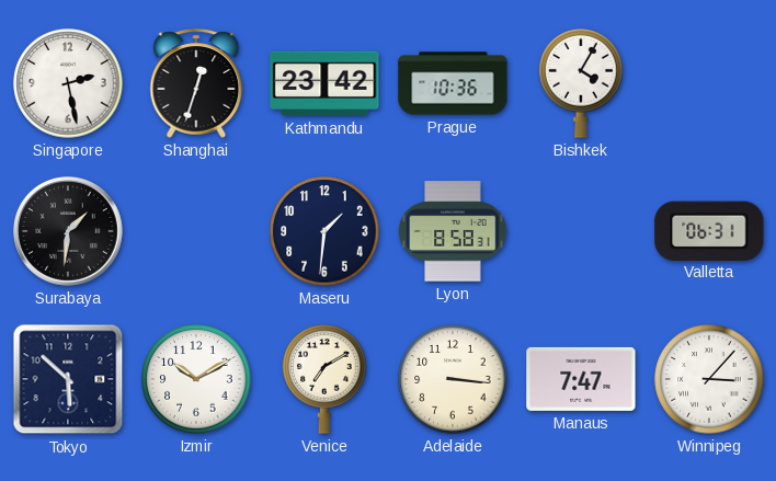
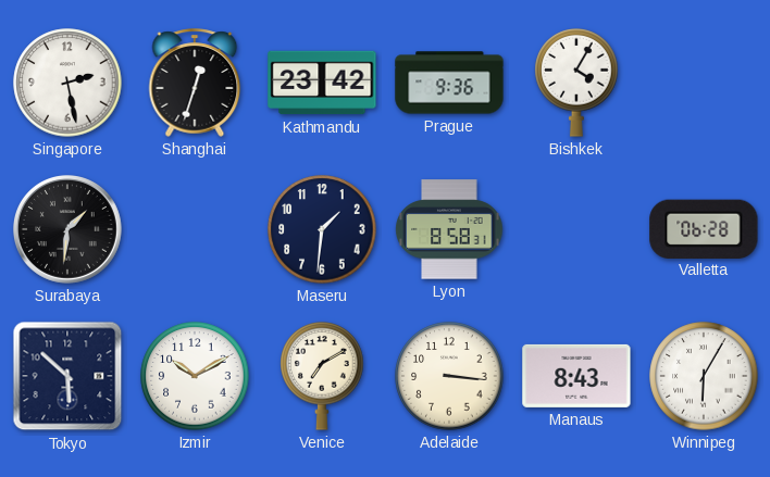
Prague: 10:36 -> 9:36 (449, 83)
Valletta: 06:31 -> 06:28 (704, 228)
Manaus: 7:47 -> 8:43 (576, 376)
Winnipeg: 3:07 -> 6:05 (704, 376)
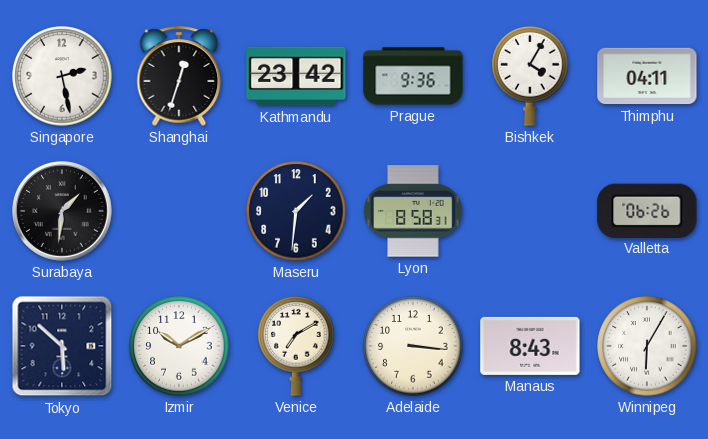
Thimphu: none -> 04:11 (647, 76)
Valletta: 06:28 -> 06:26 (647, 210)
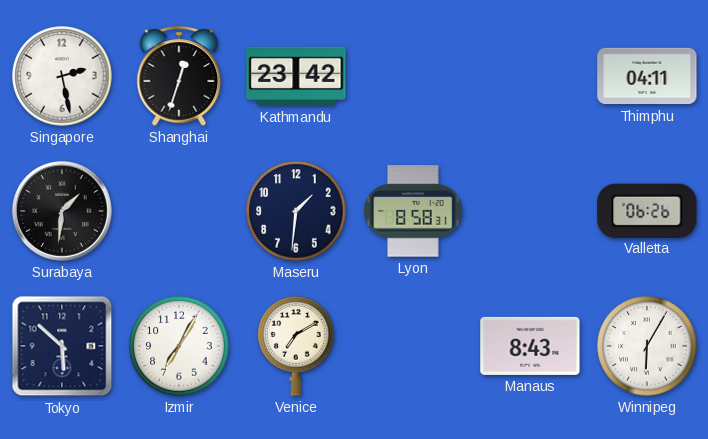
Prague: 9:36 -> none (413, 76)
Bishkek: 4:05 -> none (530, 77)
Izmir: 10:10 -> 7:05 (179, 346)
Adelaide: 3:16 -> none (413, 346)
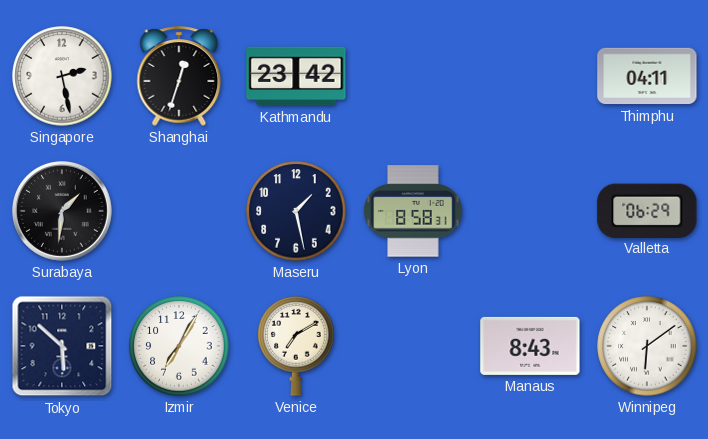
Maseru: 1:31 -> 1:28 (296, 211)
Valletta: 06:26 -> 06:29 (647, 210)
Winnipeg: 6:05 -> 6:09 (647, 346)
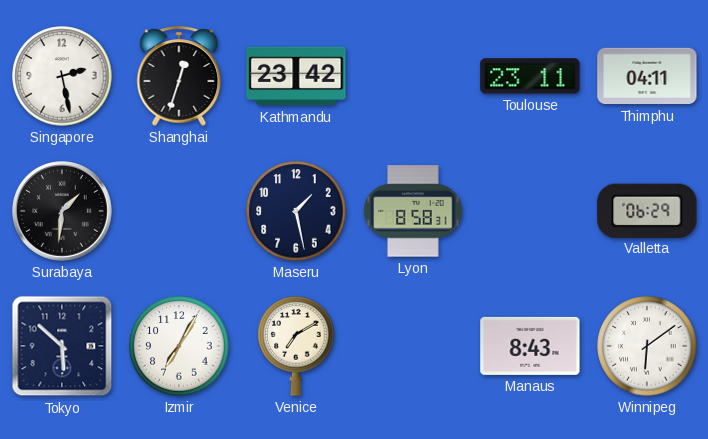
Toulouse: none -> 23:11 (530, 76)
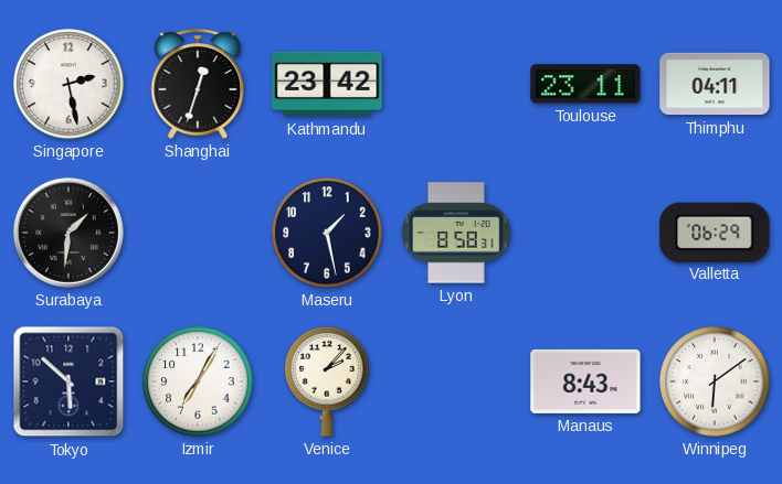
Venice: 7:10 -> 2:07 (327, 383)
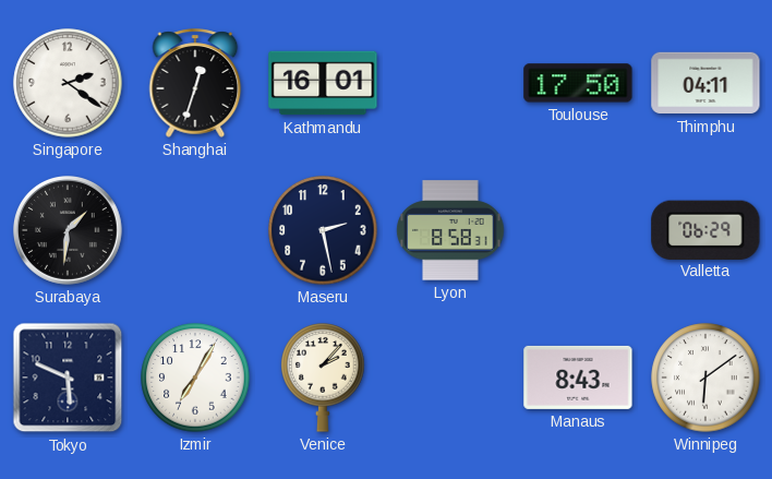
Singapore: 2:28 -> 2:21 (68, 83)
Kathmandu: 23:42 -> 16:01 (323, 83)
Toulouse: 23:11 -> 17:50 (578, 83)
Maseru: 1:28 -> 2:28 (323, 230)
Tokyo: 5:52 -> 5:49 (68, 378)
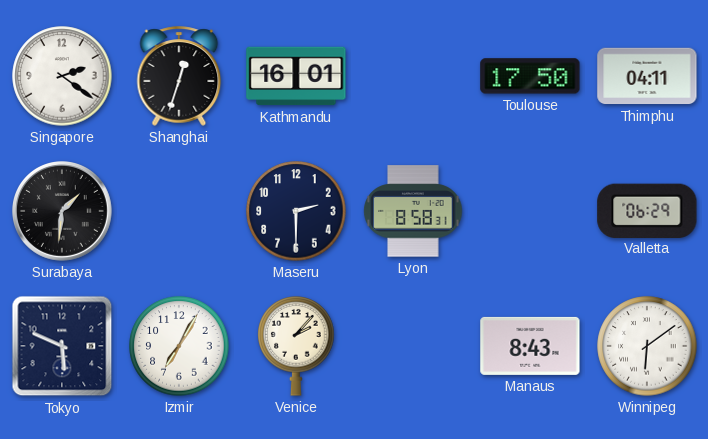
Maseru: 2:28 -> 2:30 (296, 211)
